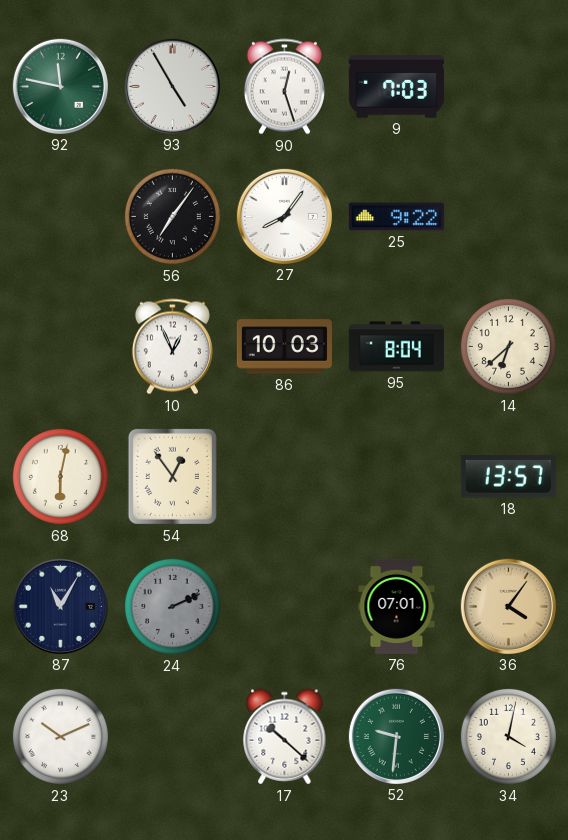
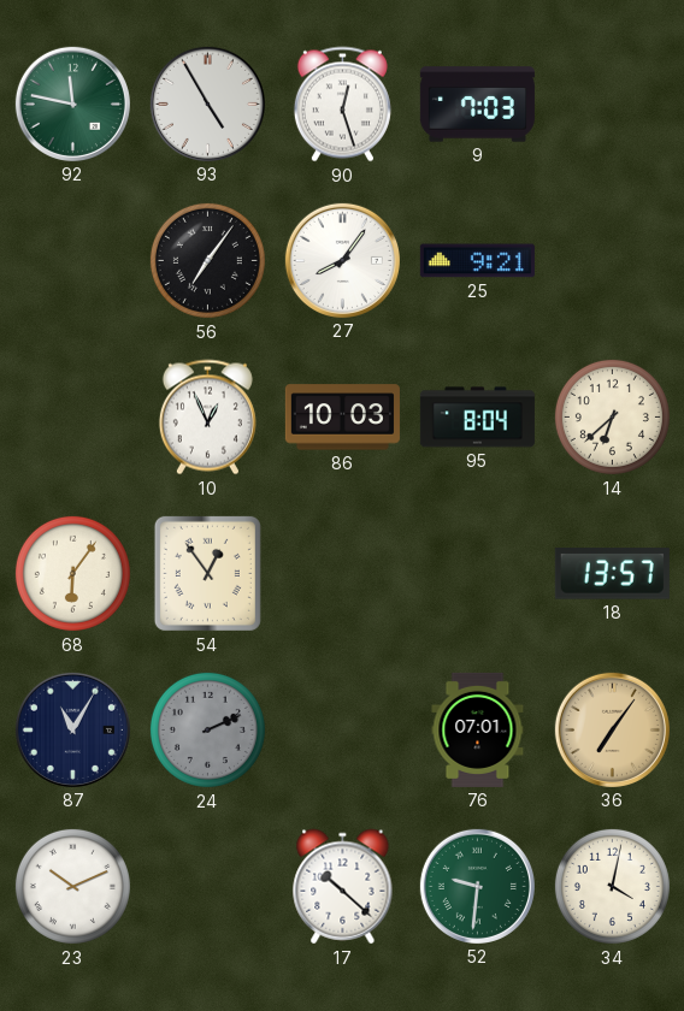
25: 9:22 -> 9:21 (477, 261)
68: 6:02 -> 6:06 (72, 573)
36: 4:06 -> 7:06 (612, 729)
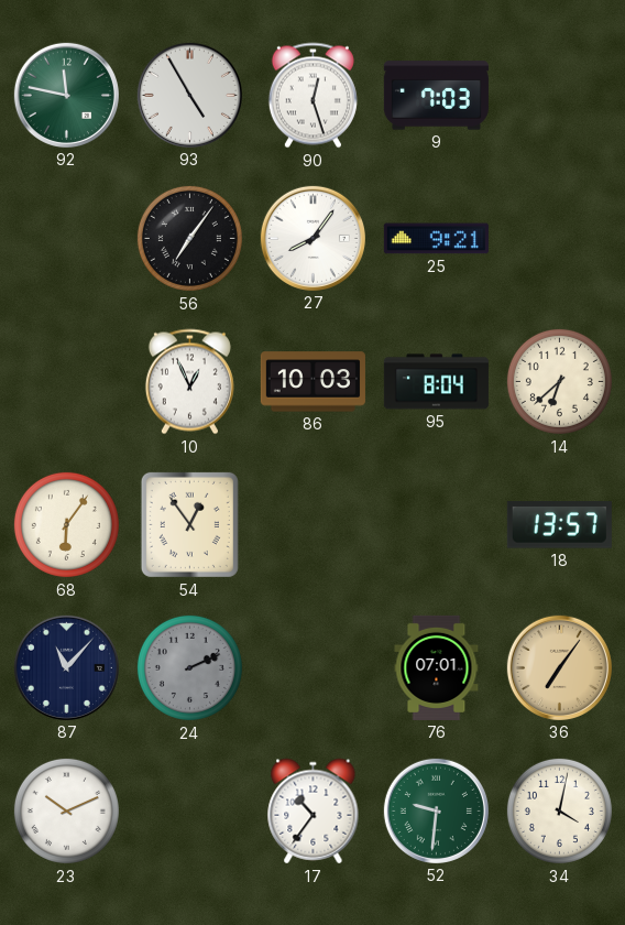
87: 11:05 -> 11:07 (66, 667)
17: 10:22 -> 10:36 (314, 812)
